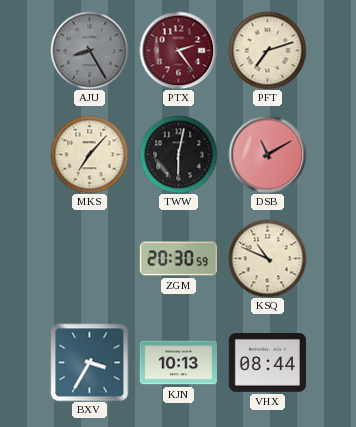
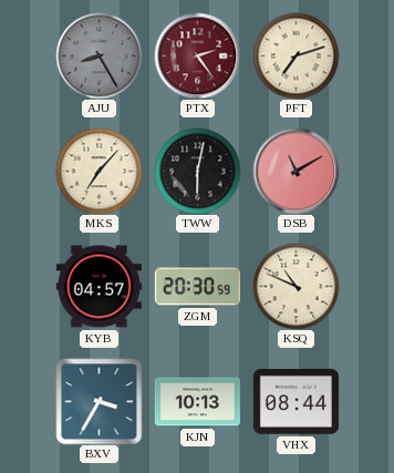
KYB: none -> 04:57 (98, 287)
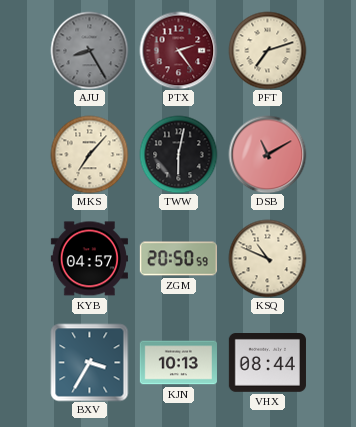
ZGM: 20:30 -> 20:50 (178, 259)
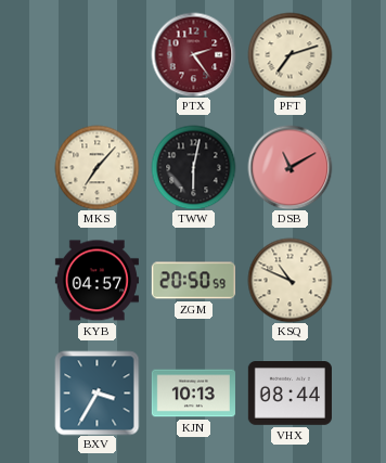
AJU: 8:25 -> none (89, 50)
